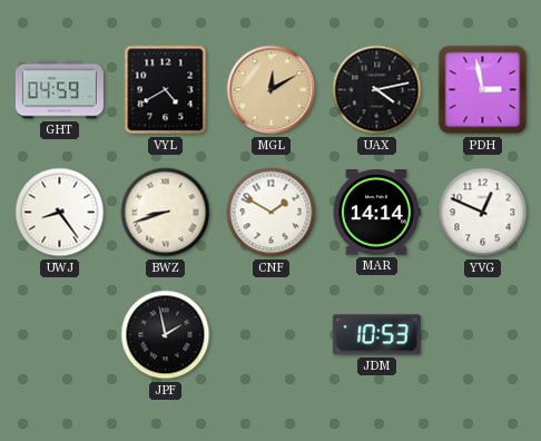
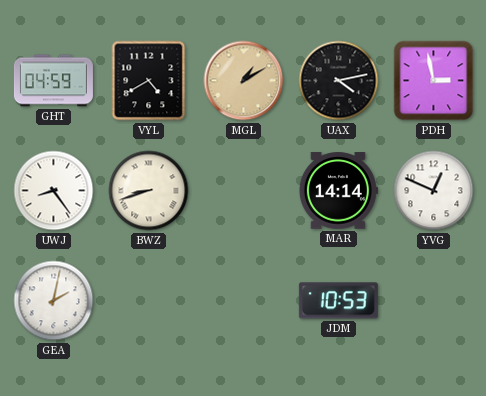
MGL: 12:10 -> 1:10 (244, 81)
CNF: 1:50 -> none (272, 213)
GEA: none -> 2:02 (54, 301)
JPF: 1:58 -> none (166, 335)
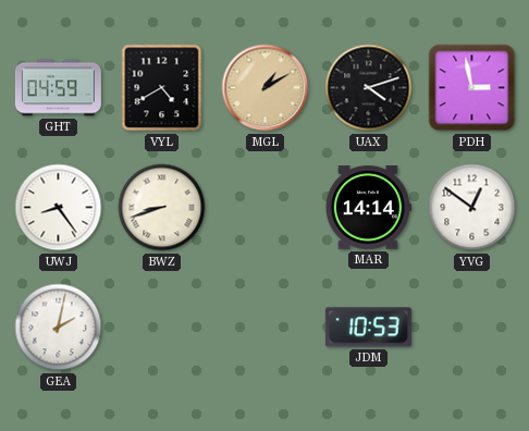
UAX: 4:13 -> 4:12 (369, 88)
YVG: 12:49 -> 12:51 (472, 208)
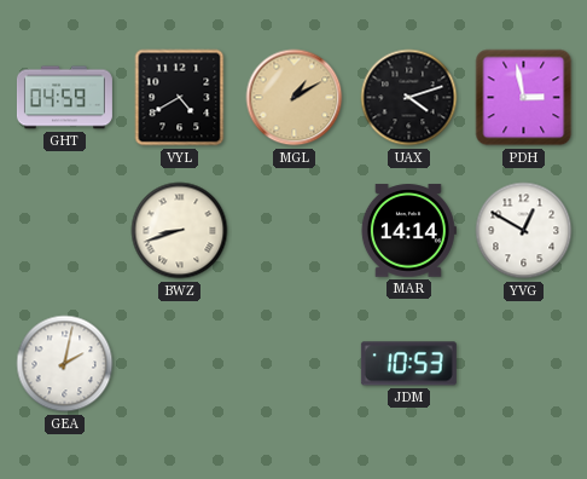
UWJ: 8:24 -> none (59, 208)
YVG: 12:51 -> 12:50 (524, 231)
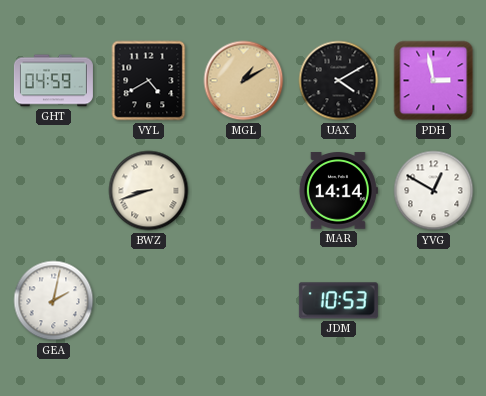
UAX: 4:12 -> 4:10 (339, 81)
